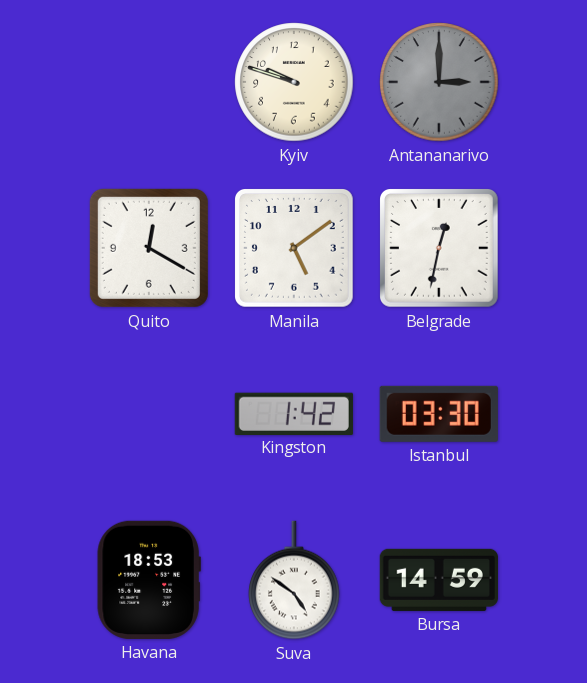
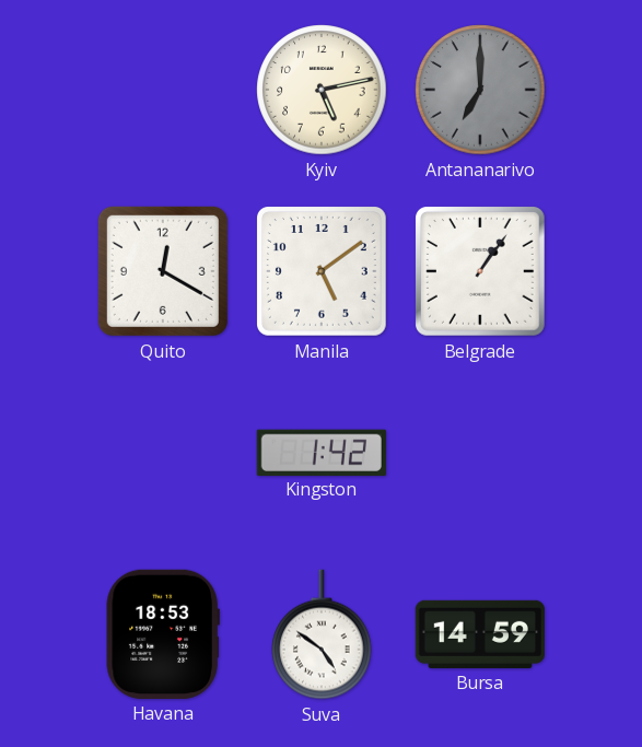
Kyiv: 9:48 -> 5:13 (322, 90)
Antananarivo: 3:00 -> 7:00 (480, 90)
Belgrade: 12:32 -> 1:06 (481, 272)
Istanbul: 03:30 -> none (439, 414)
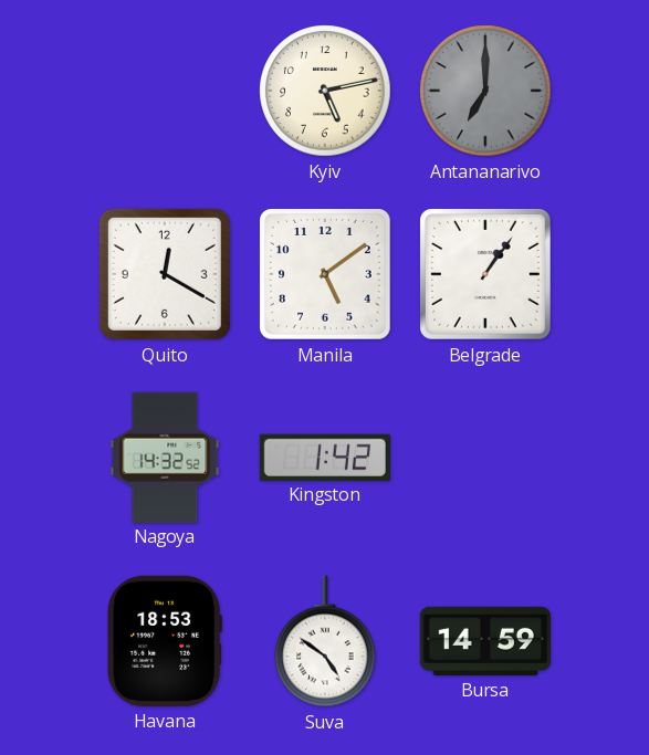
Nagoya: none -> 14:32 (165, 457)
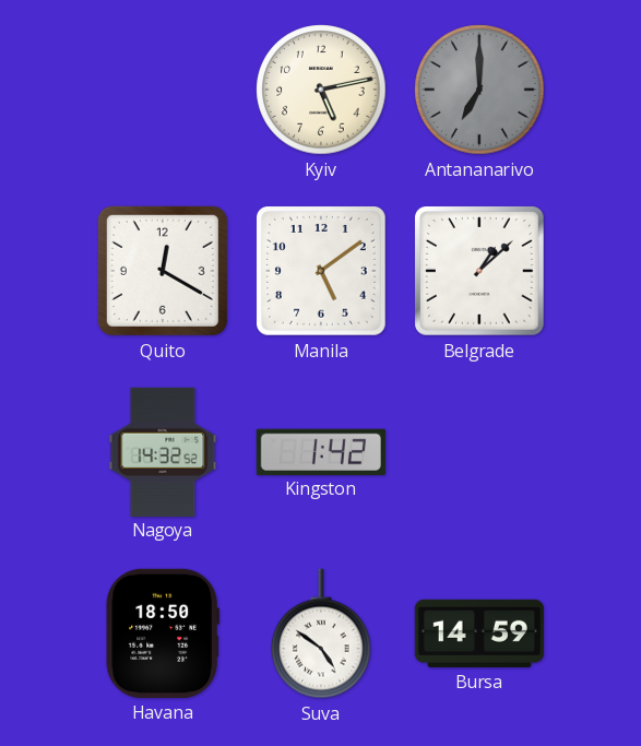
Belgrade: 1:06 -> 1:08 (480, 272)
Havana: 18:53 -> 18:50 (163, 633)
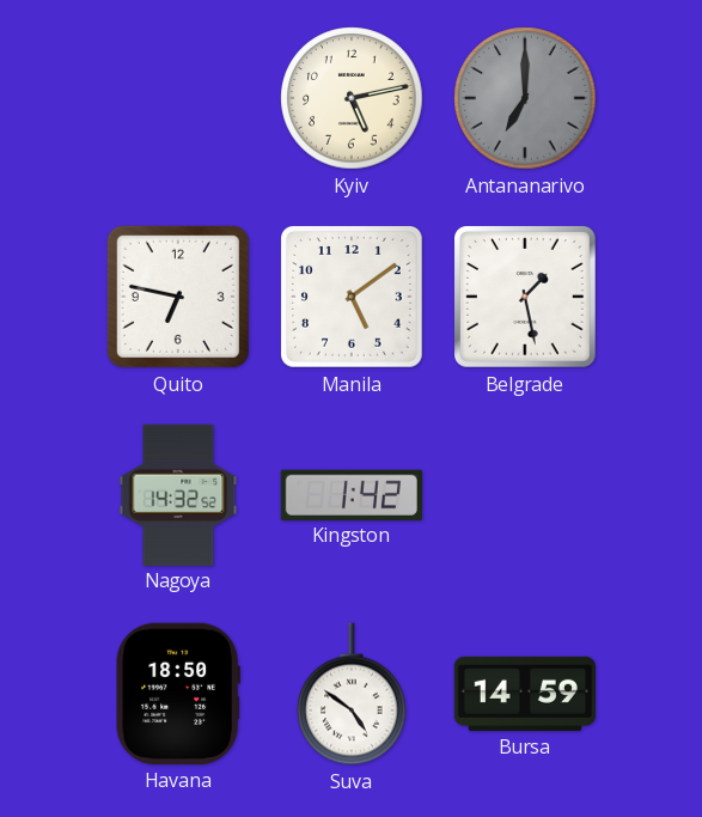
Quito: 12:20 -> 6:47 (178, 297)
Belgrade: 1:08 -> 1:28 (526, 298)
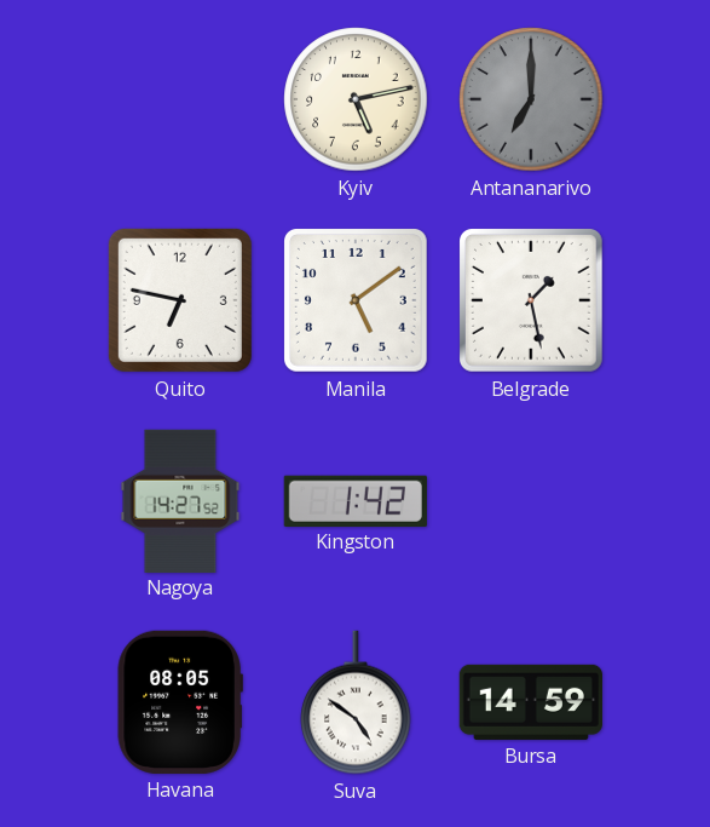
Nagoya: 14:32 -> 14:27 (180, 500)
Havana: 18:50 -> 08:05 (180, 702)
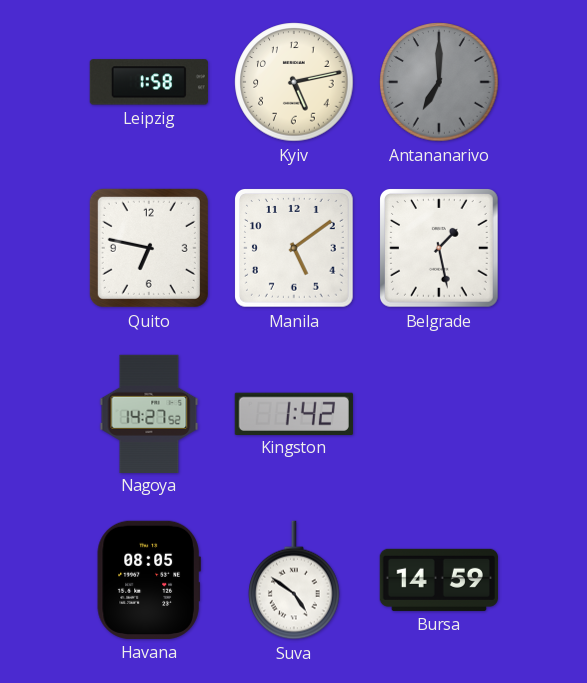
Leipzig: none -> 1:58 (149, 82)
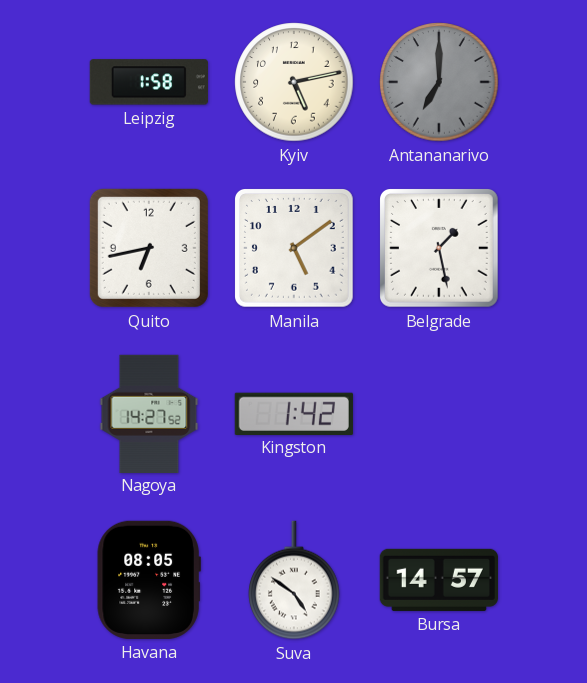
Quito: 6:47 -> 6:43 (149, 248)
Bursa: 14:59 -> 14:57 (439, 580)
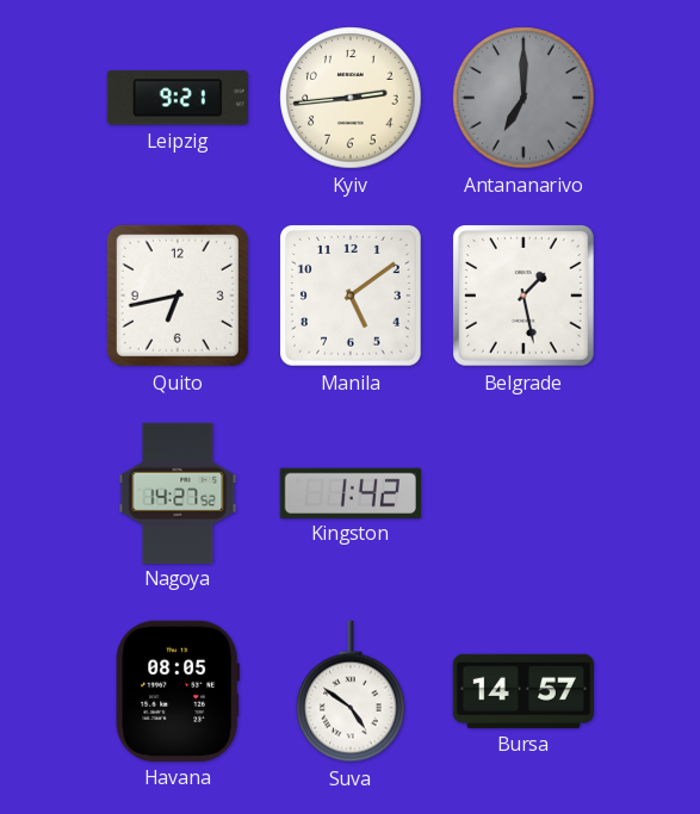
Leipzig: 1:58 -> 9:21 (178, 98)
Kyiv: 5:13 -> 2:44 (351, 98)
